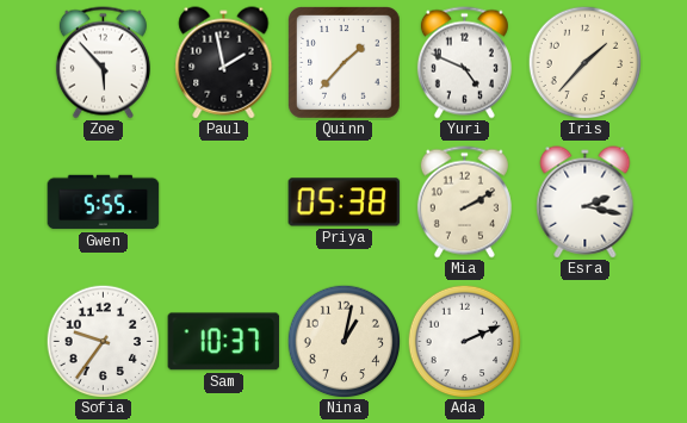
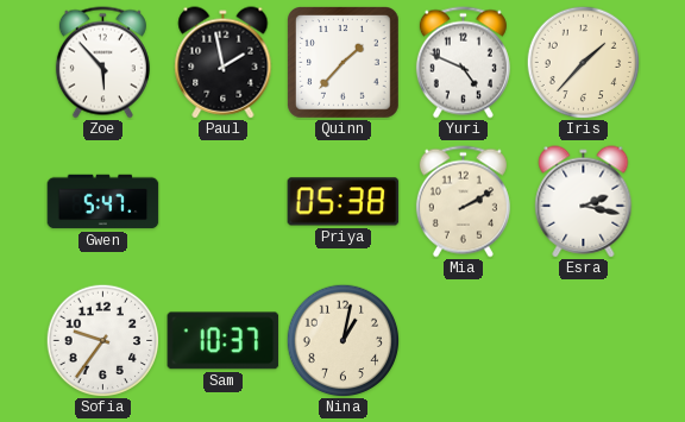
Gwen: 5:55 -> 5:47 (103, 202)
Ada: 2:11 -> none (464, 341)
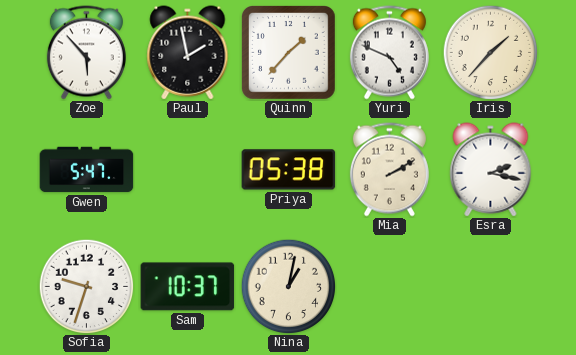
Sofia: 9:36 -> 9:33 (86, 286)
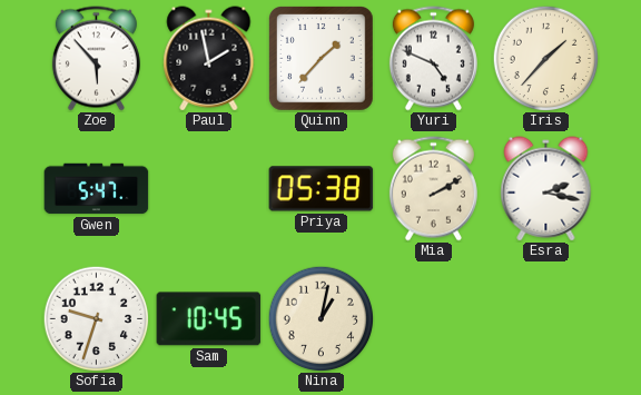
Sam: 10:37 -> 10:45 (209, 319)
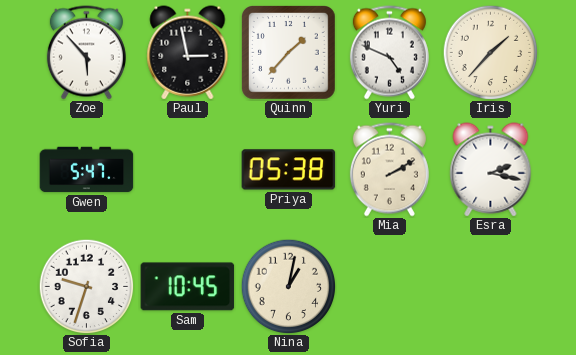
Paul: 1:58 -> 2:58 (188, 53)
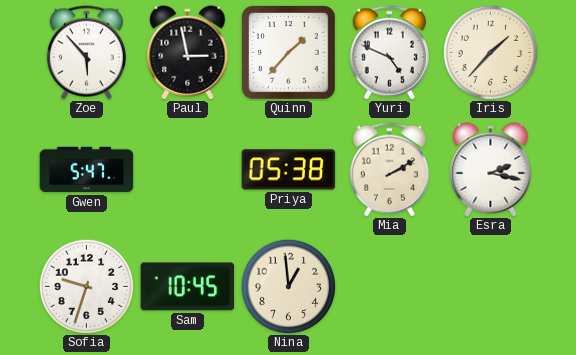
Nina: 1:02 -> 12:59 (288, 286)
